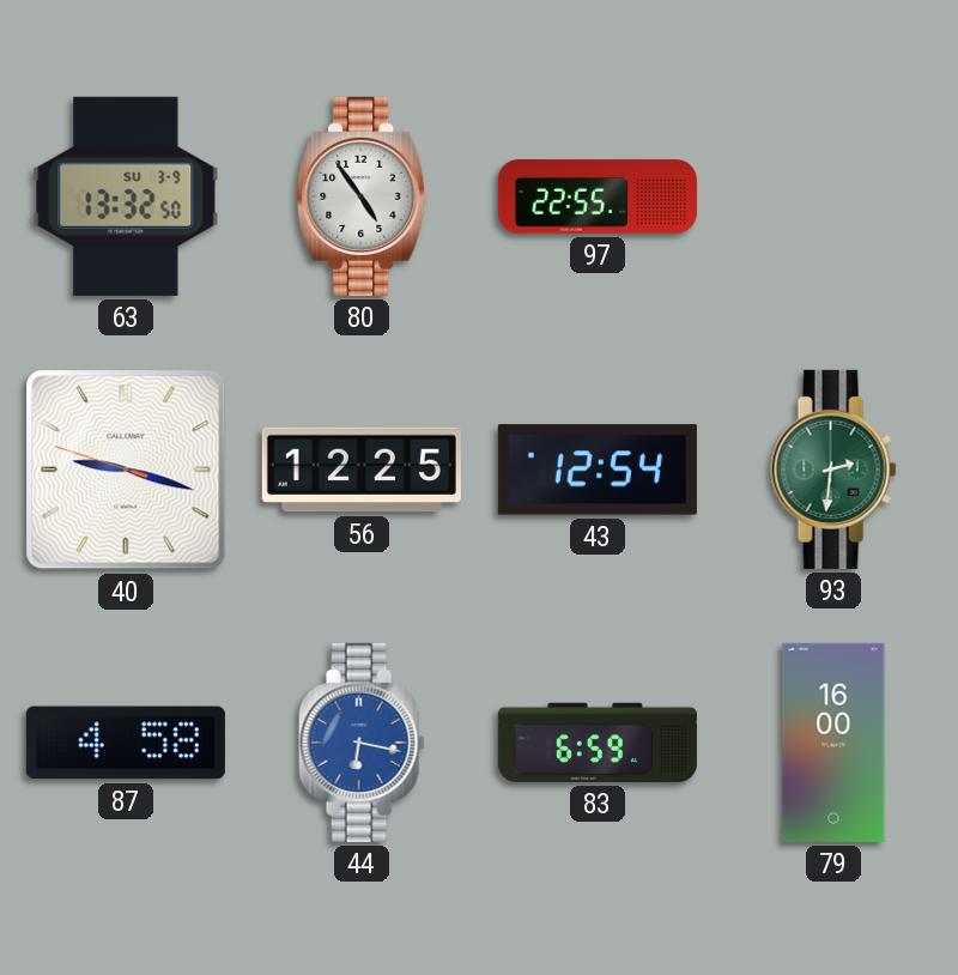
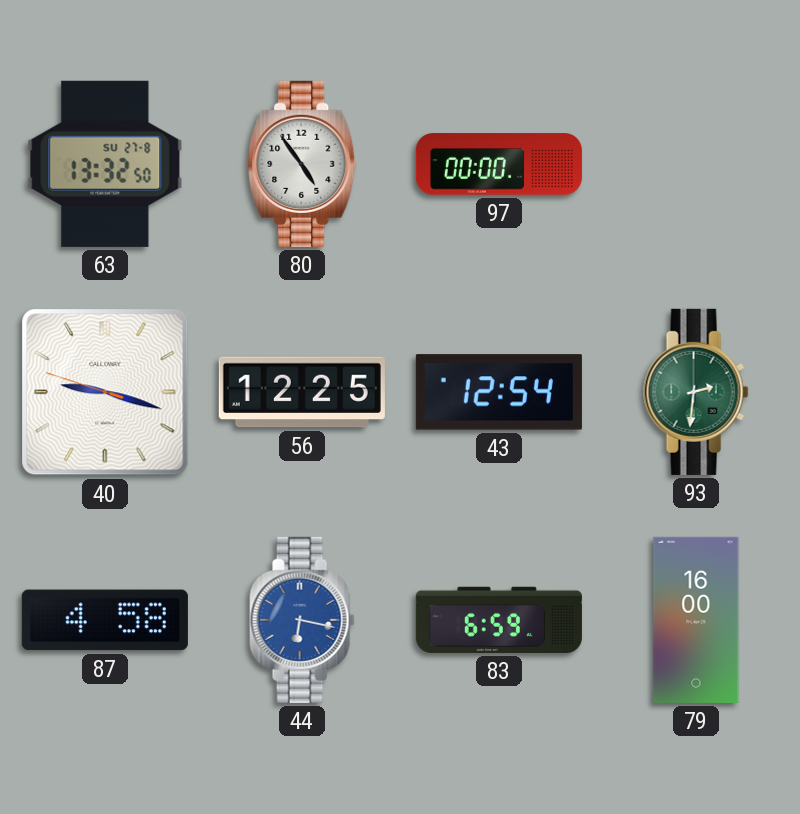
63 date: SU 3-9 -> SU 27-8 (105, 164)
97: 22:55 -> 00:00 (499, 164)
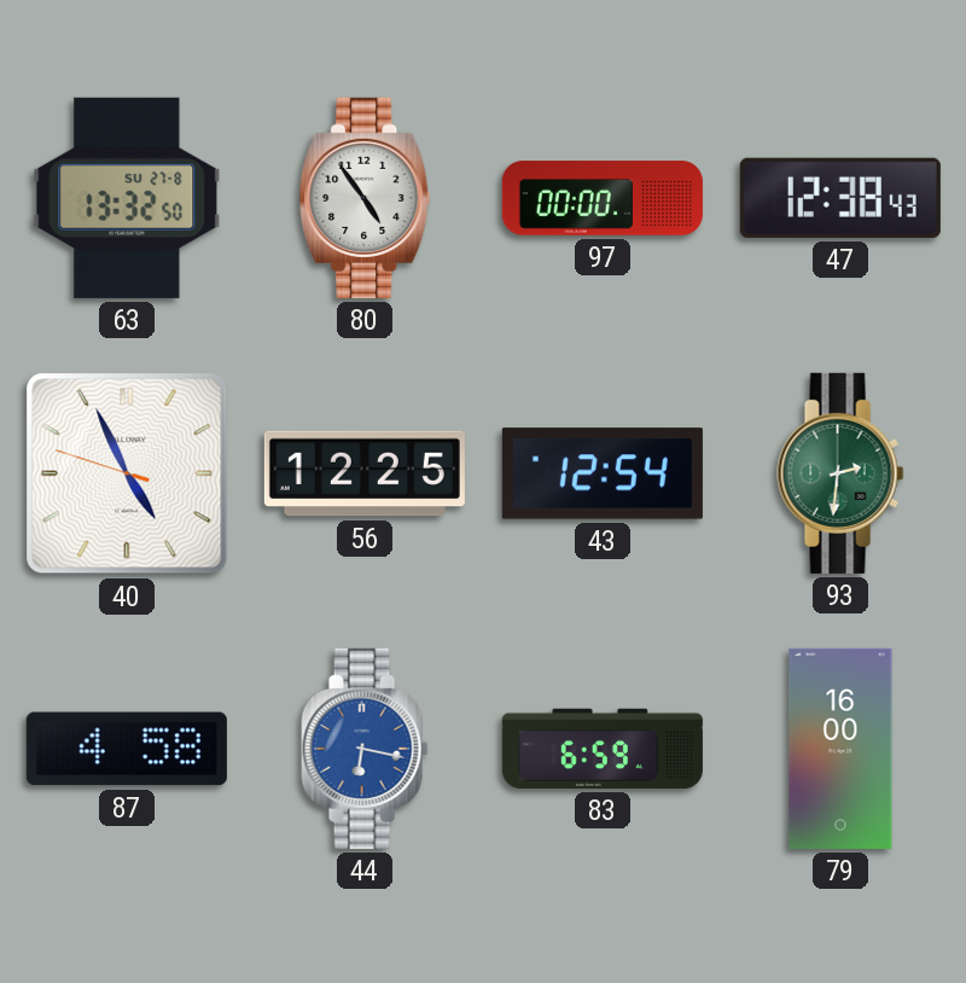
47: none -> 12:38 (840, 198)
40: 9:17 -> 4:55 (127, 473)
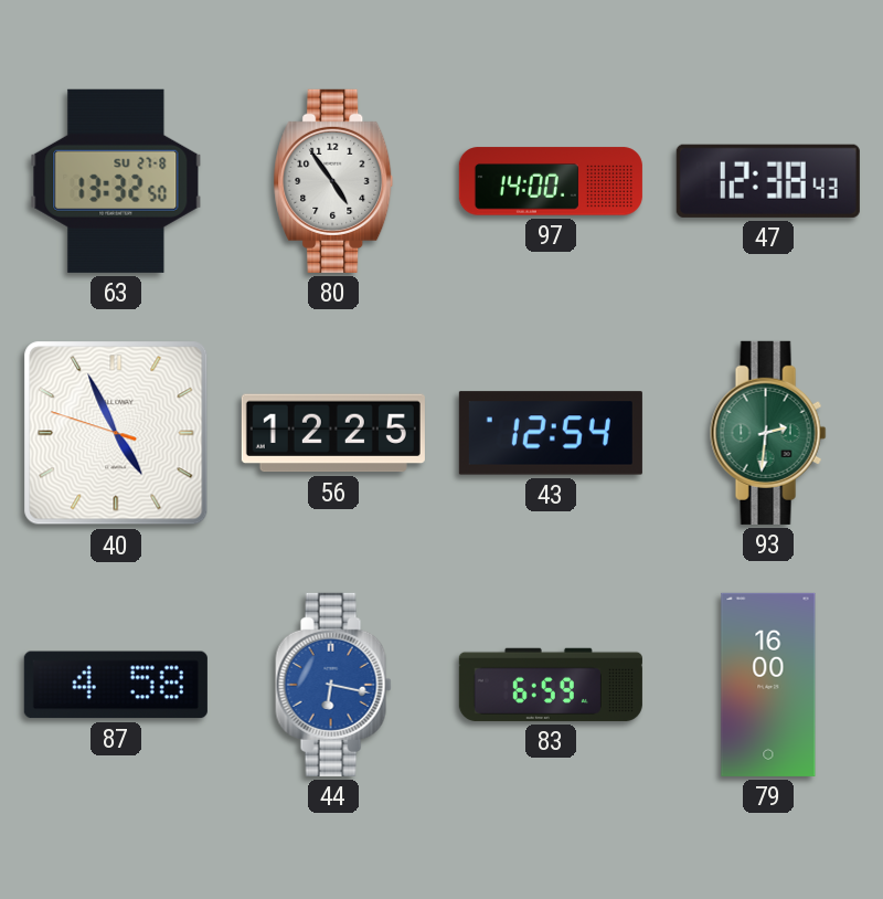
97: 00:00 -> 14:00 (551, 181)
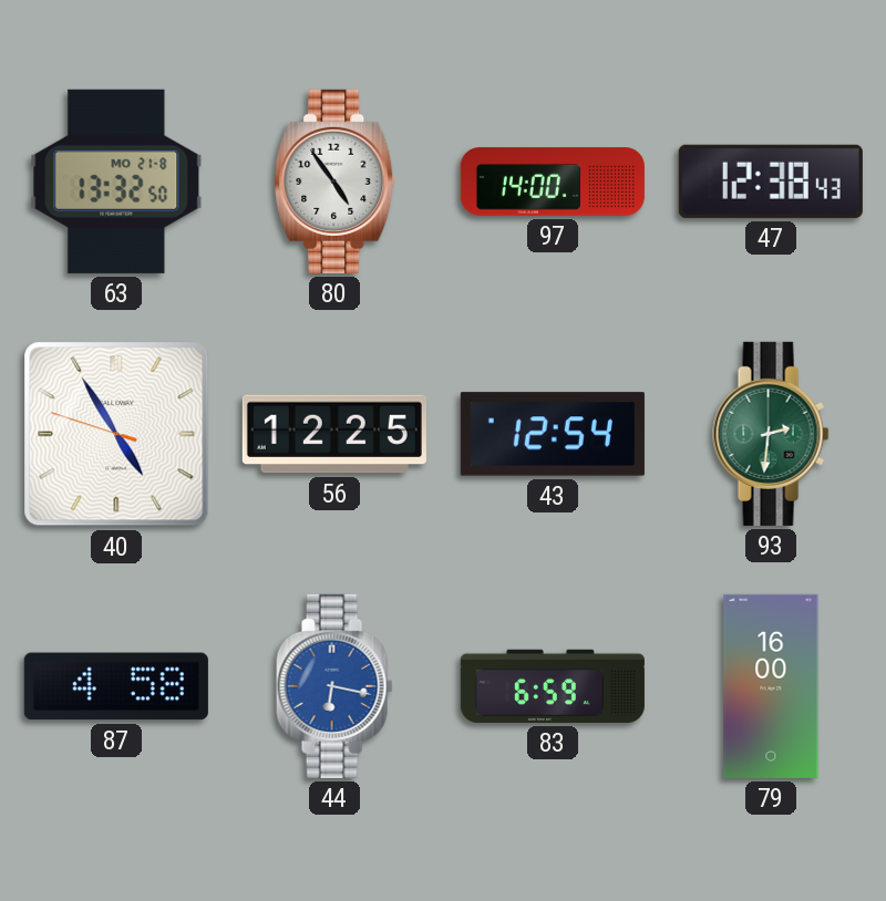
63 date: SU 27-8 -> MO 21-8 (116, 182)
40: 4:55 -> 4:54 (116, 434)
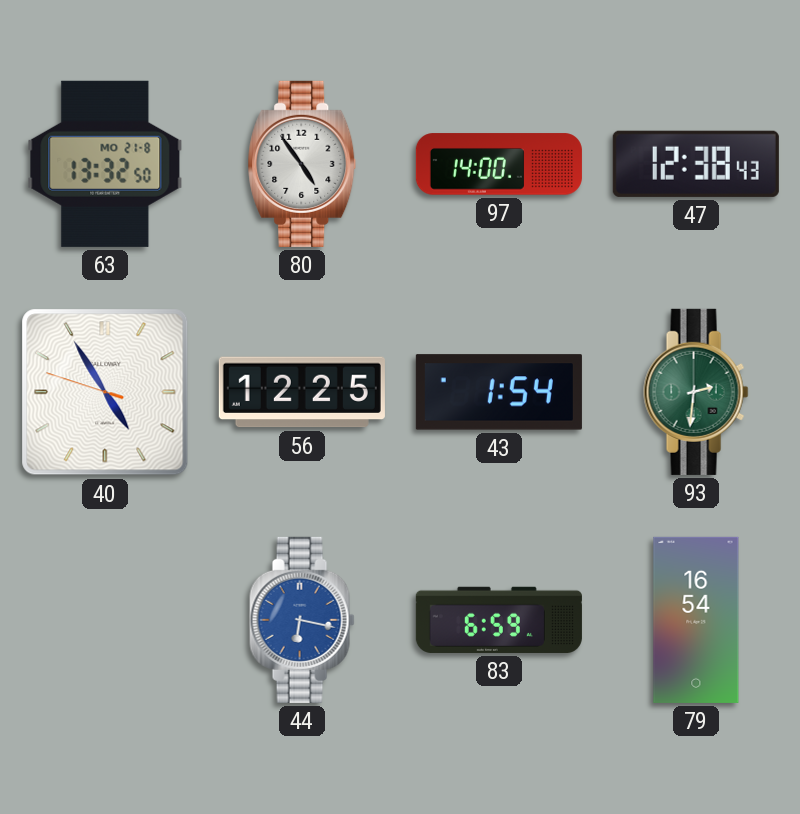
43: 12:54 -> 1:54 (499, 392)
87: 4:58 -> none (116, 686)
79: 16:00 -> 16:54 (696, 620)
